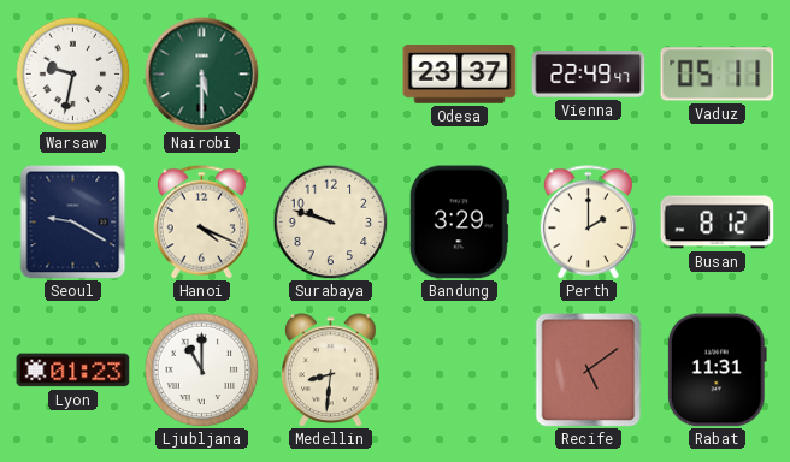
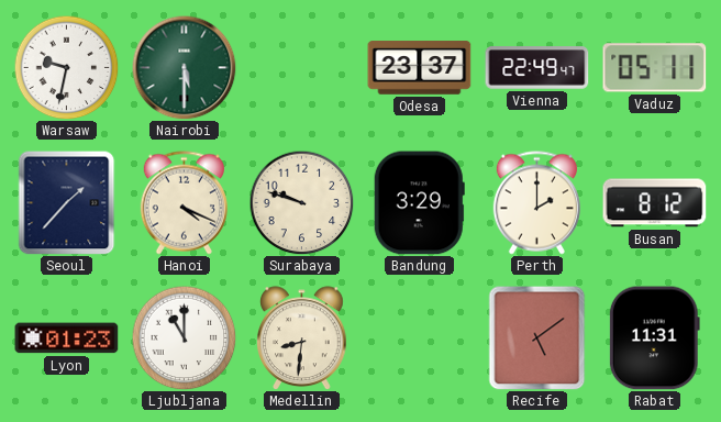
Seoul: 9:20 -> 1:37 (67, 202)
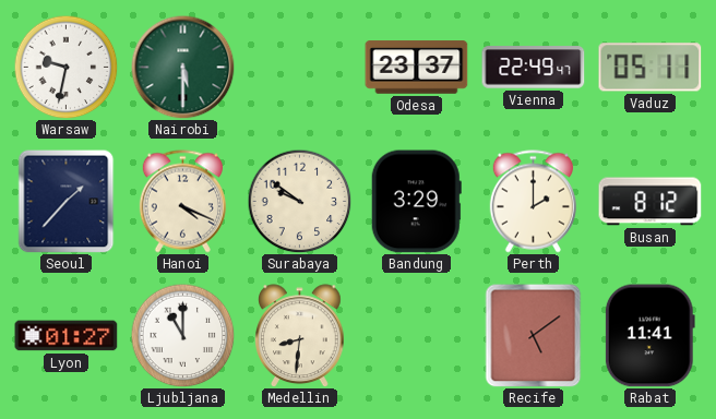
Surabaya: 9:48 -> 9:51 (299, 201)
Lyon: 01:23 -> 01:27 (67, 336)
Rabat: 11:31 -> 11:41 (649, 336)
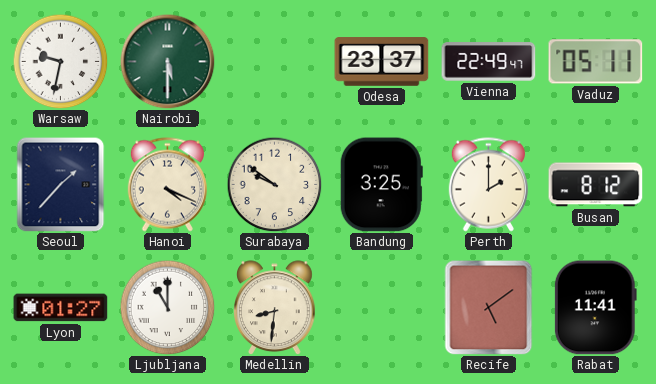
Bandung: 3:29 -> 3:25 (381, 185)
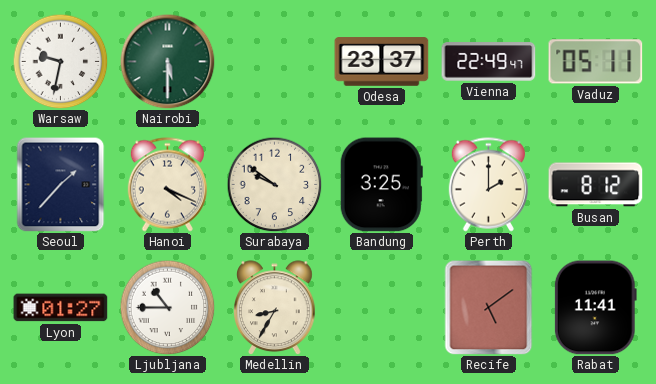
Ljubljana: 11:00 -> 10:45 (167, 307)
Medellin: 8:31 -> 8:35 (275, 307)
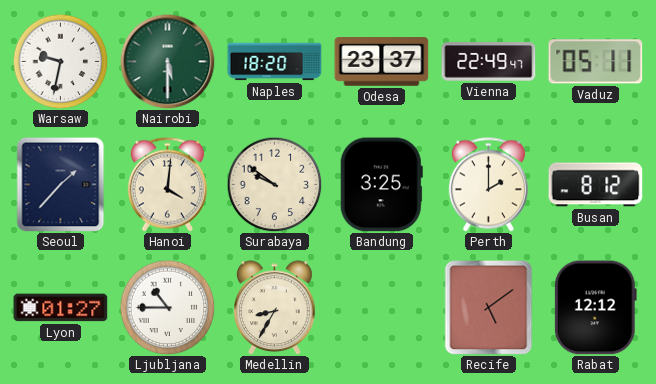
Naples: none -> 18:20 (275, 62)
Hanoi: 4:19 -> 4:01 (167, 185)
Rabat: 11:41 -> 12:12 (595, 308)
